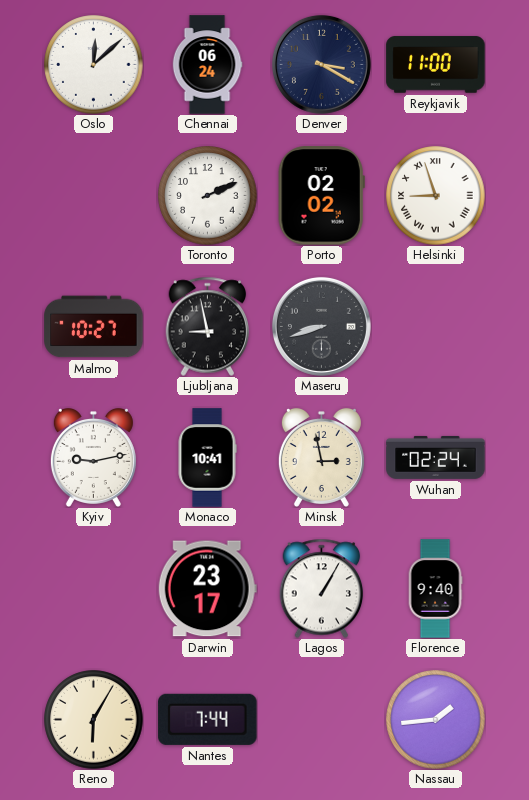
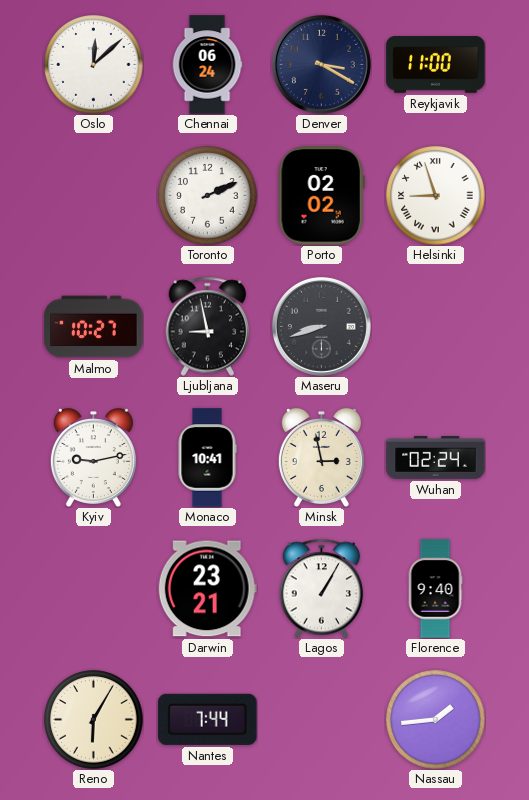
Darwin: 23:17 -> 23:21 (207, 589)
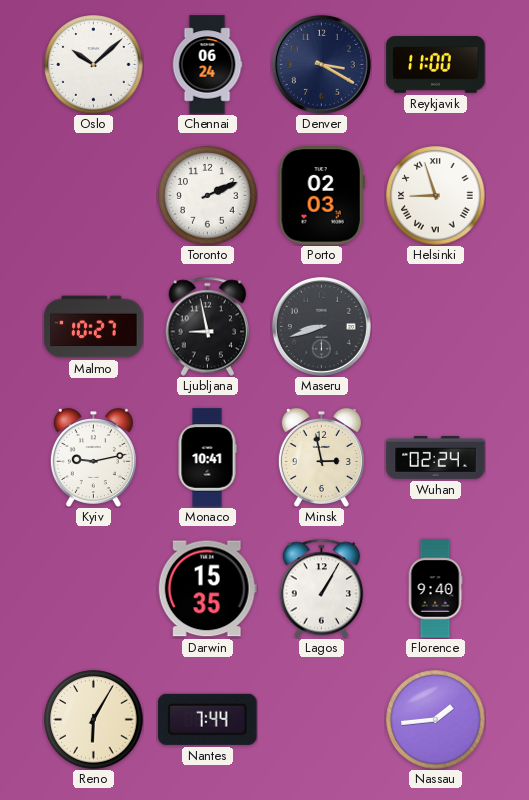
Oslo: 12:08 -> 10:08 (94, 65)
Porto: 02:02 -> 02:03 (321, 196)
Darwin: 23:21 -> 15:35 (207, 589)
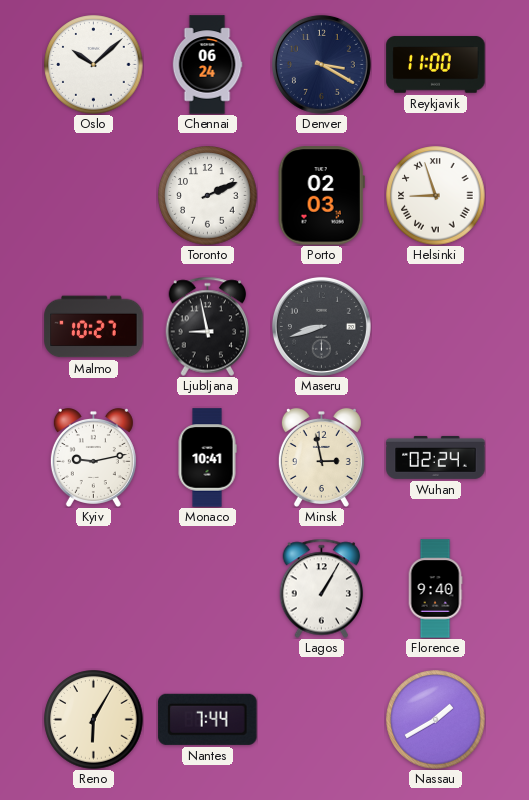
Darwin: 15:35 -> none (207, 589)
Nassau: 1:44 -> 1:40 (436, 720)
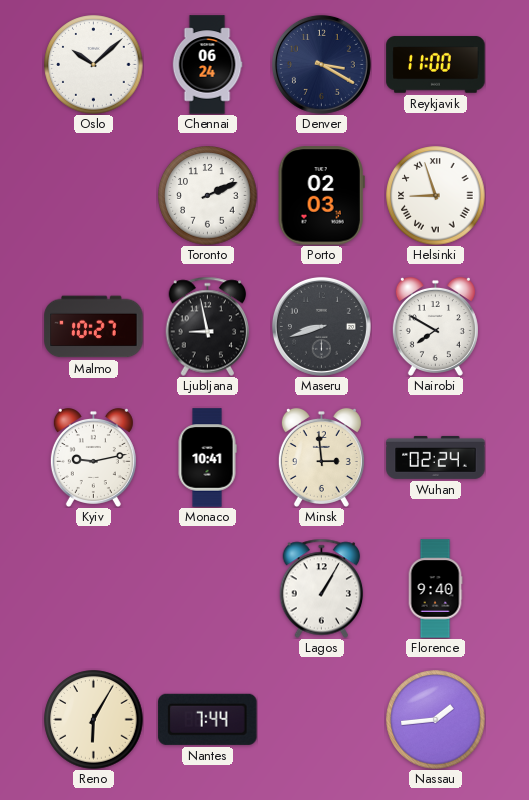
Nairobi: none -> 7:50 (435, 326)
Minsk: 2:58 -> 2:59 (321, 457)
Nassau: 1:40 -> 1:44 (436, 720)
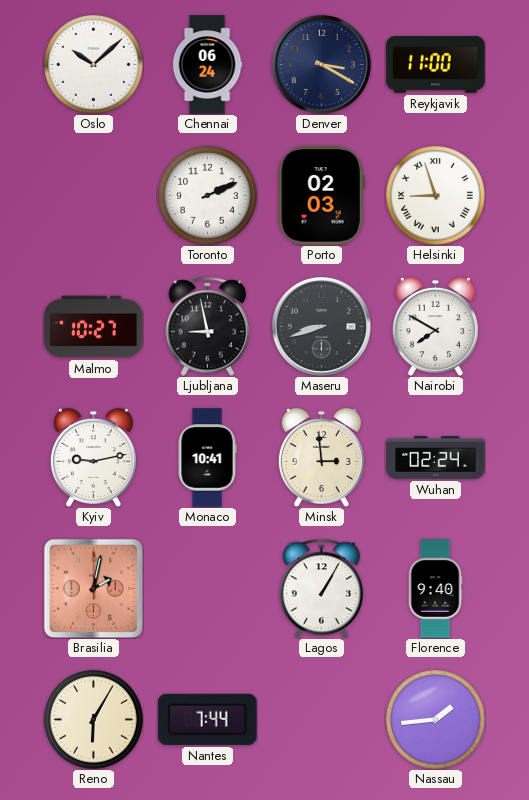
Brasilia: none -> 2:02 (93, 588)
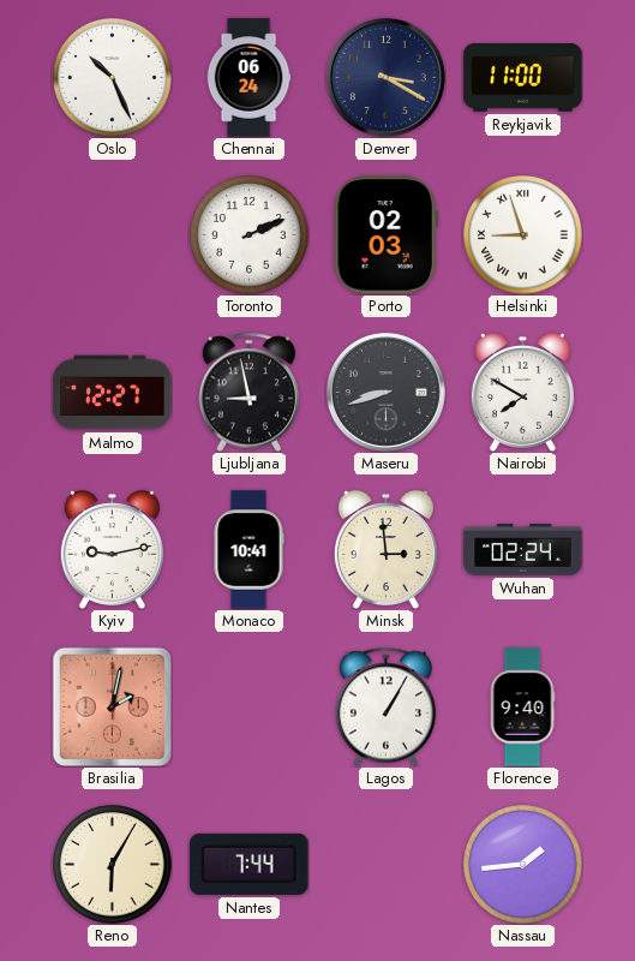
Oslo: 10:08 -> 10:26 (113, 78)
Malmo: 10:27 -> 12:27 (113, 393)
